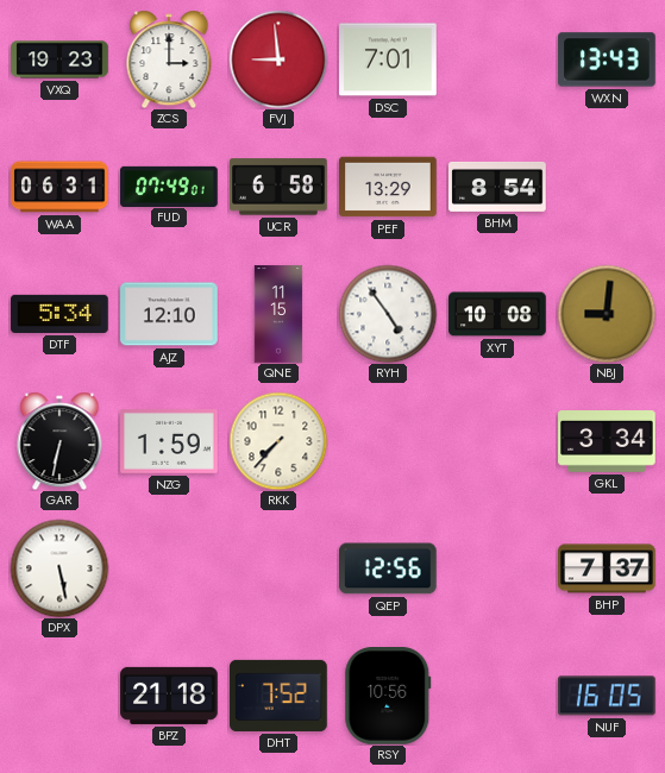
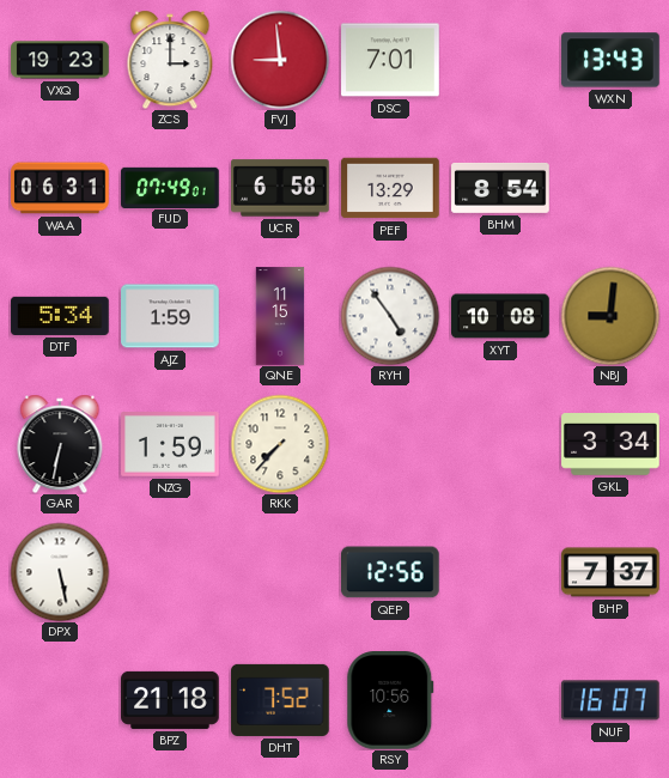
AJZ: 12:10 -> 1:59 (170, 316)
NUF: 16:05 -> 16:07 (612, 700)
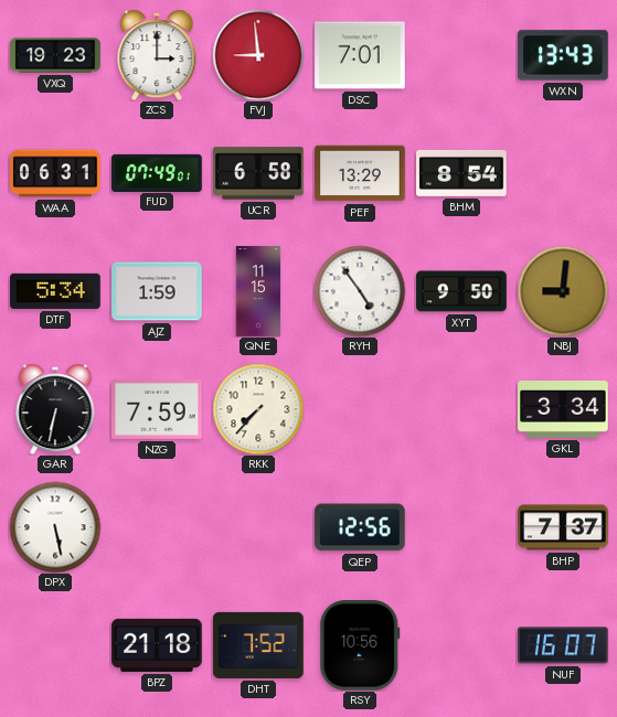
XYT: 10:08 -> 9:50 (461, 291)
NZG: 1:59 -> 7:59 (157, 410)
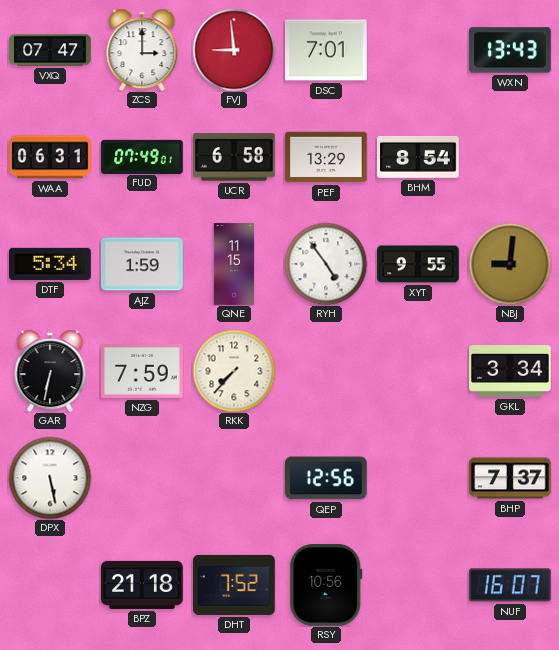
VXQ: 19:23 -> 07:47 (50, 50)
XYT: 9:50 -> 9:55 (418, 264)
